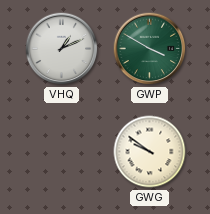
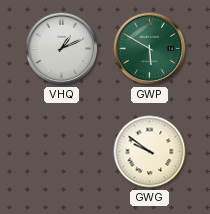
GWP: 3:50 -> 5:50 (150, 49)
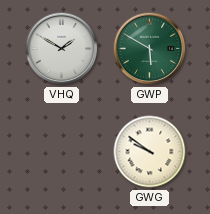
VHQ: 1:11 -> 1:50 (62, 49)
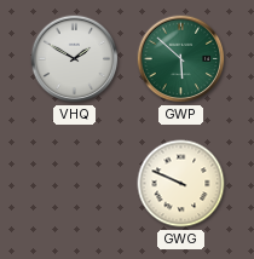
GWP: 5:50 -> 5:52 (181, 59)
GWG: 9:51 -> 9:49 (181, 184)
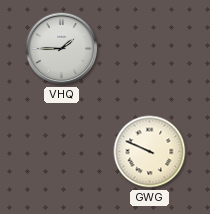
VHQ: 1:50 -> 1:45 (62, 49)
GWP: 5:52 -> none (181, 59)
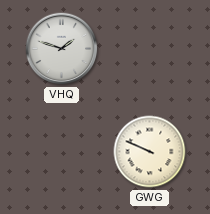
VHQ: 1:45 -> 1:48 (62, 49)
